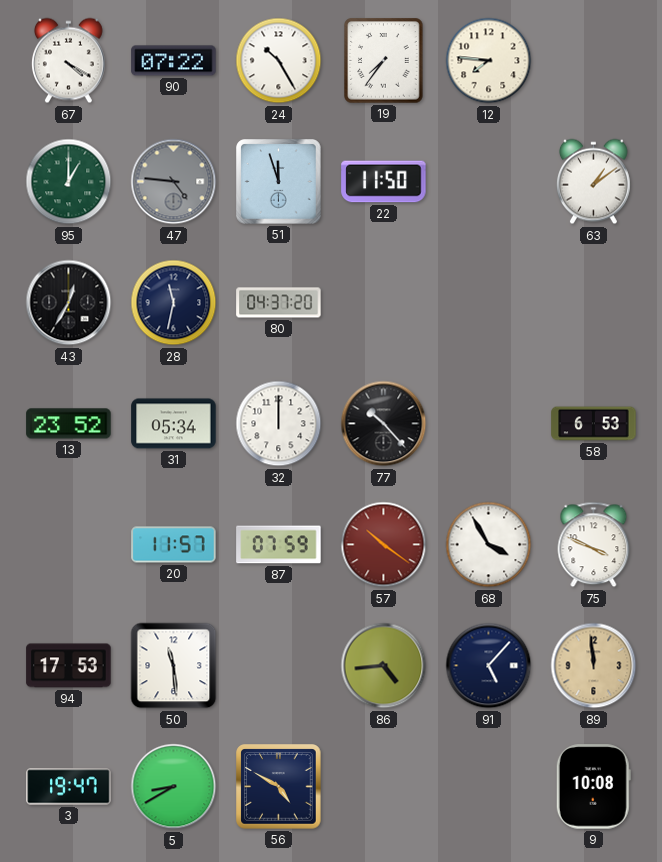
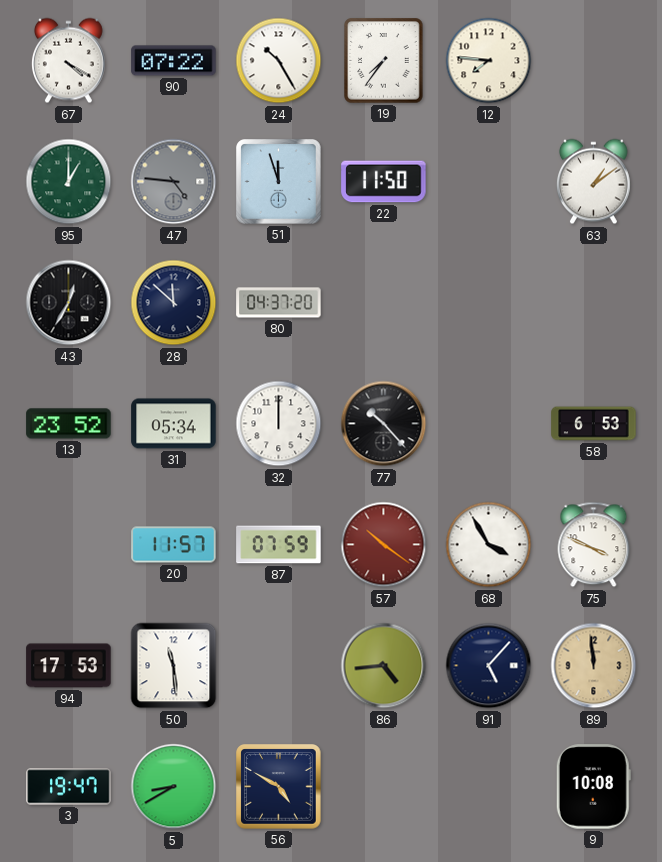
28: 11:32 -> 11:52 (174, 303)
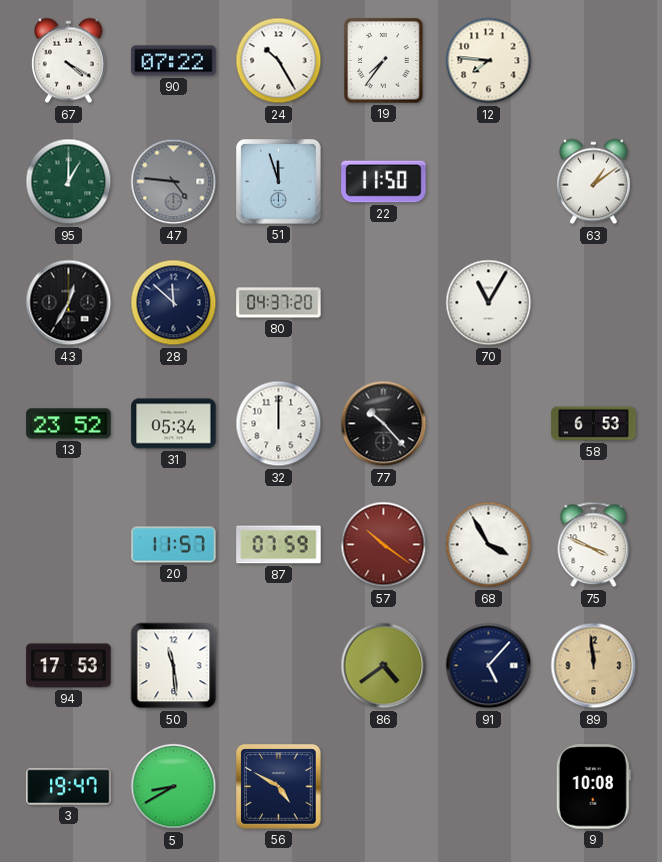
70: none -> 11:05 (489, 303)
86: 4:44 -> 4:39 (384, 666)
